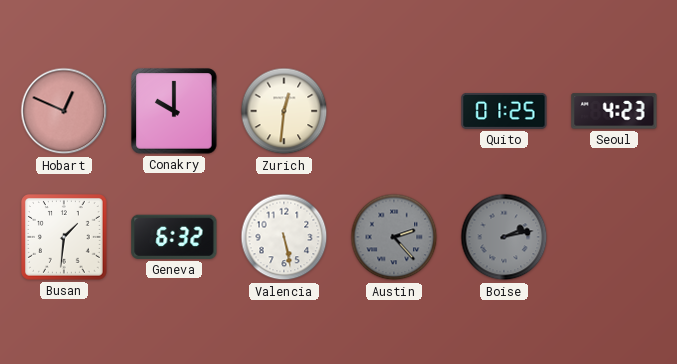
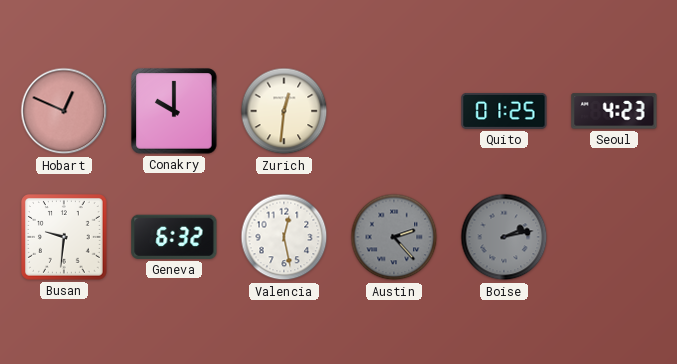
Busan: 1:31 -> 9:31 (65, 238)
Valencia: 5:28 -> 12:28 (284, 237)
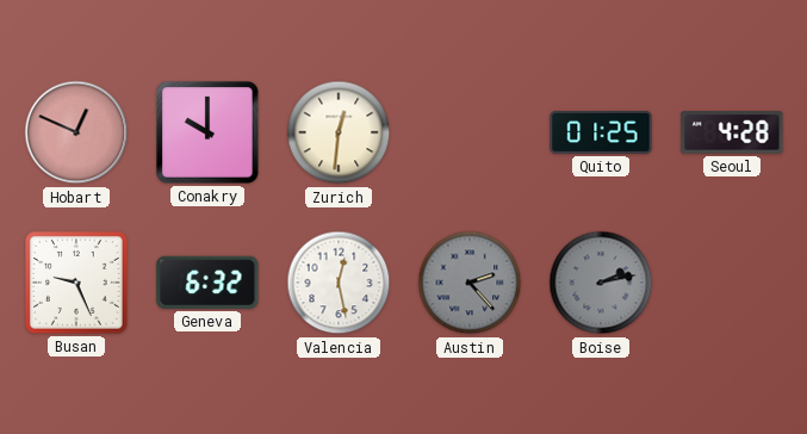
Seoul: 4:23 -> 4:28 (732, 132)
Busan: 9:31 -> 9:26 (77, 284)
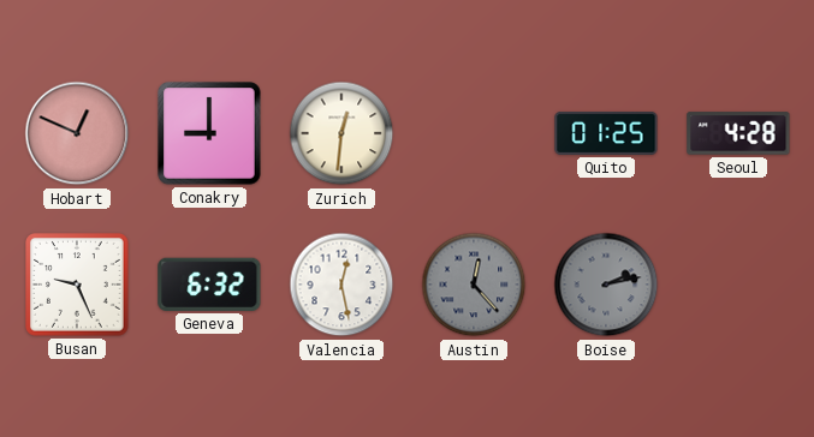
Conakry: 10:00 -> 9:00 (209, 133)
Austin: 2:23 -> 12:23 (474, 285)
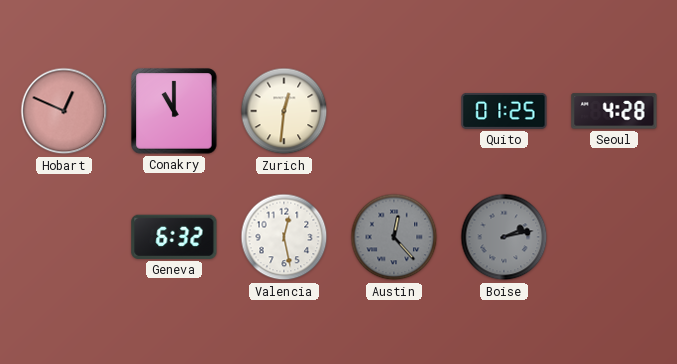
Conakry: 9:00 -> 11:00 (174, 111)
Busan: 9:26 -> none (78, 286)
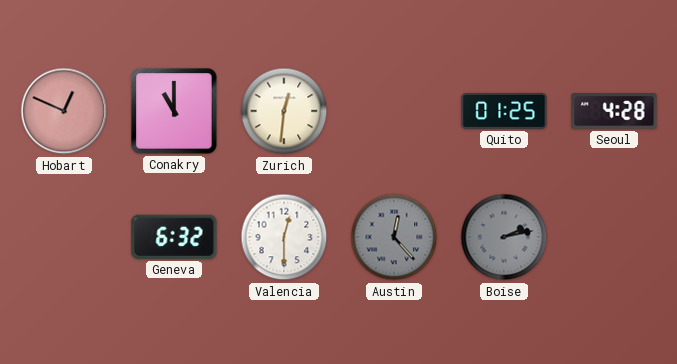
Valencia: 12:28 -> 12:30 (284, 237)
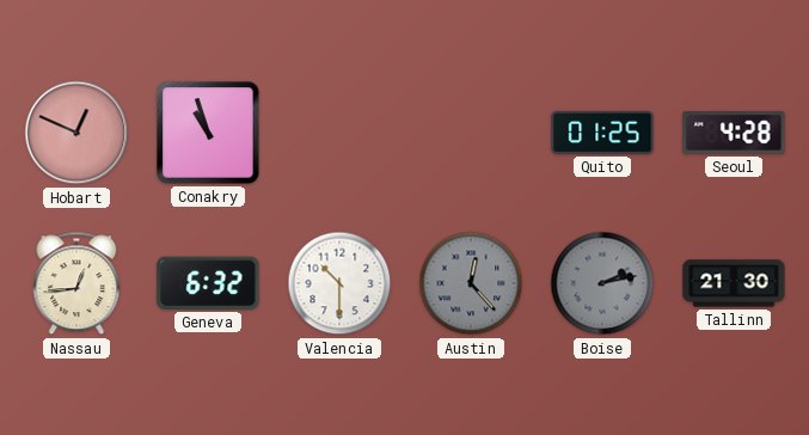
Conakry: 11:00 -> 10:57 (208, 133)
Zurich: 12:31 -> none (284, 111)
Nassau: none -> 12:44 (76, 283)
Valencia: 12:30 -> 10:30 (339, 283)
Tallinn: none -> 21:30 (734, 283)
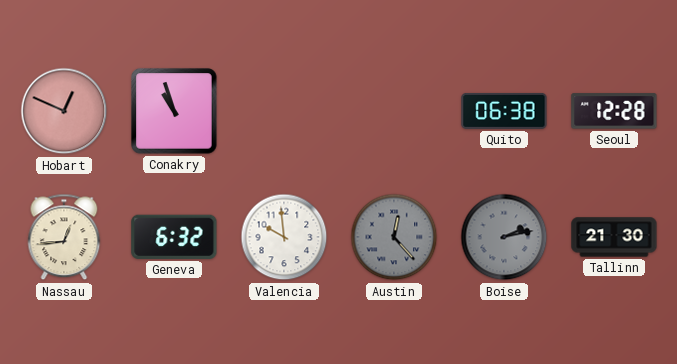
Quito: 01:25 -> 06:38 (504, 111)
Seoul: 4:28 -> 12:28 (614, 111)
Valencia: 10:30 -> 9:59 (284, 237)
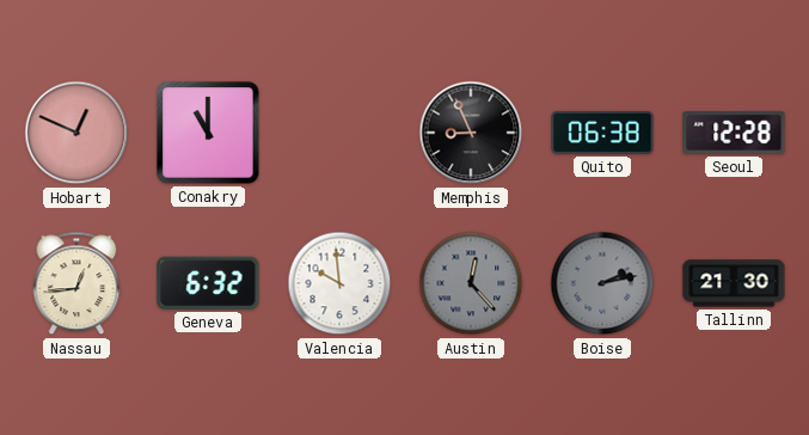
Conakry: 10:57 -> 11:00 (208, 133)
Memphis: none -> 8:56 (471, 133)
